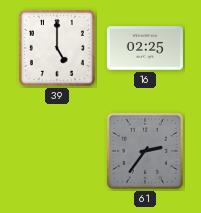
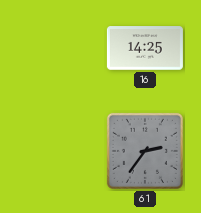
39: 5:00 -> none (57, 48)
16: 02:25 -> 14:25 (145, 48)
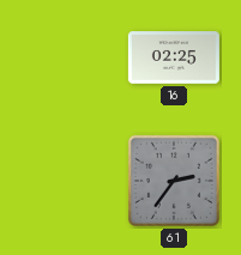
16: 14:25 -> 02:25 (174, 57)
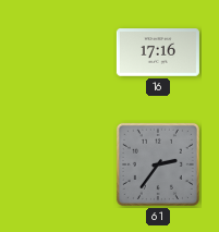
16: 02:25 -> 17:16 (158, 52)
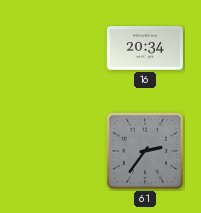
16: 17:16 -> 20:34 (145, 48)
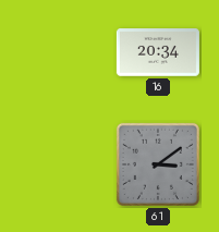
61: 2:36 -> 3:09 (158, 164)
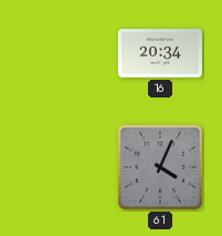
61: 3:09 -> 4:04 (160, 167)
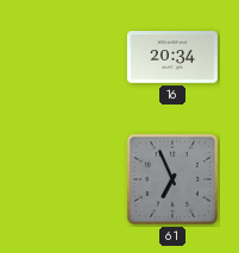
61: 4:04 -> 6:56 (172, 179)
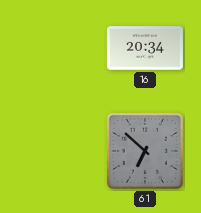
61: 6:56 -> 6:52 (145, 151)
